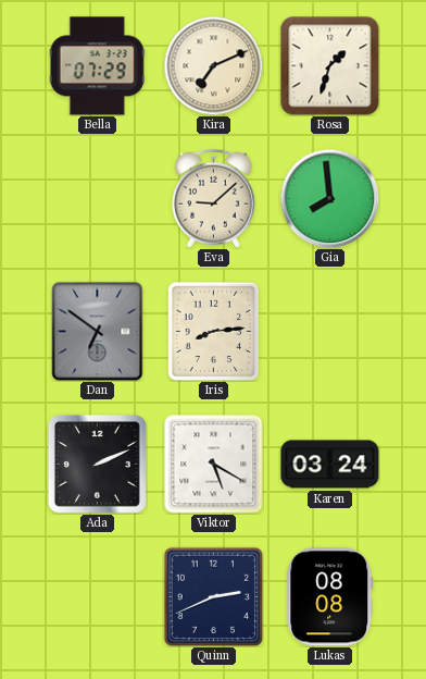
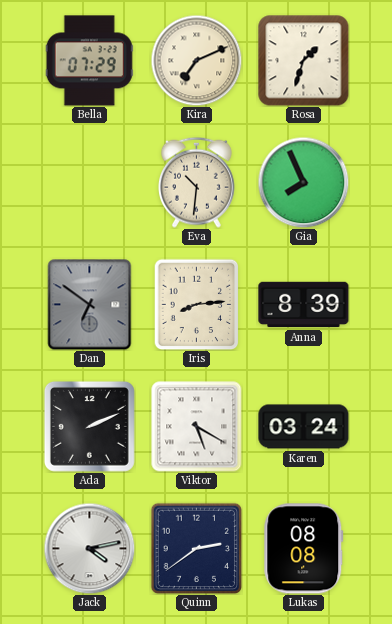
Eva: 9:08 -> 10:31 (197, 182)
Gia: 7:59 -> 7:56 (303, 182)
Anna: none -> 8:39 (304, 305)
Jack: none -> 4:13 (89, 548)
Quinn: 2:41 -> 2:39 (196, 548)
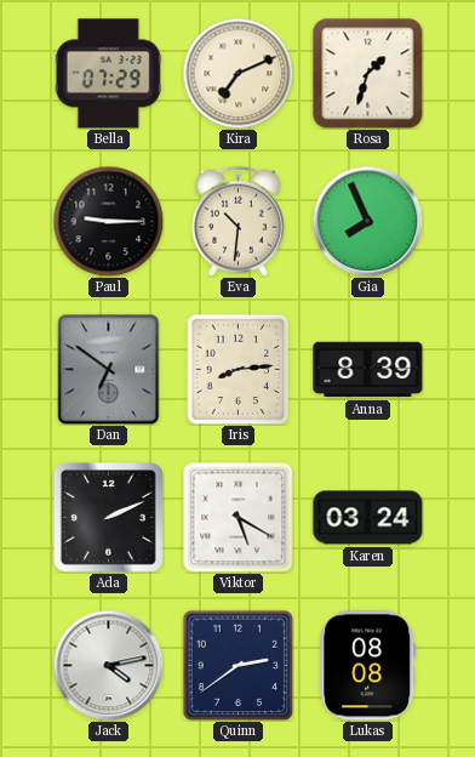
Paul: none -> 9:15 (108, 221)
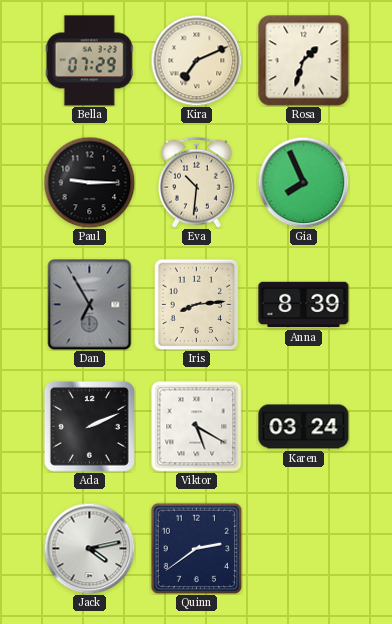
Dan: 6:51 -> 6:55 (90, 305)
Lukas: 08:08 -> none (368, 666)
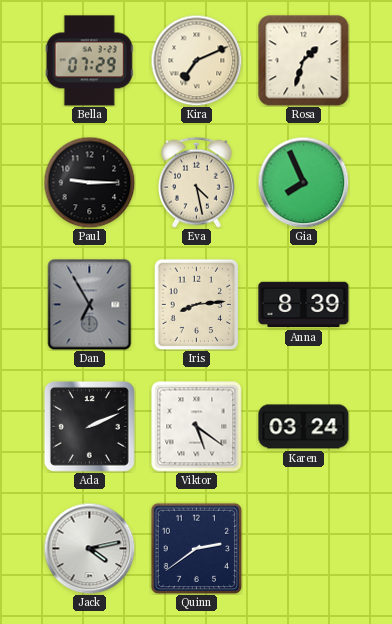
Eva: 10:31 -> 4:28 (197, 182)
Viktor: 5:20 -> 5:21 (197, 427)
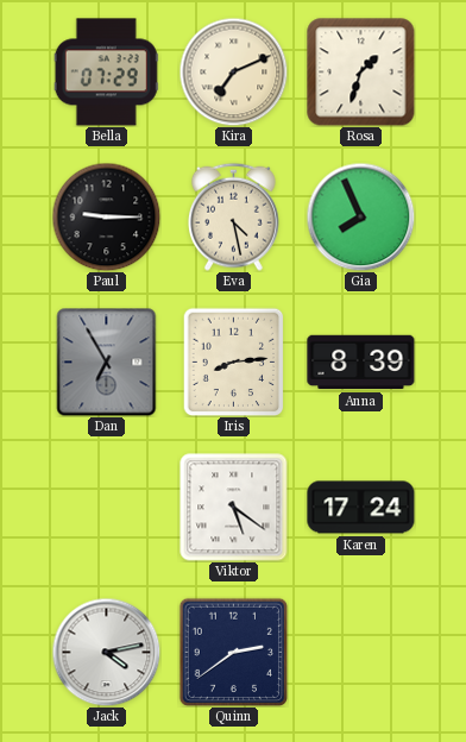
Ada: 2:11 -> none (89, 426)
Karen: 03:24 -> 17:24 (361, 508)
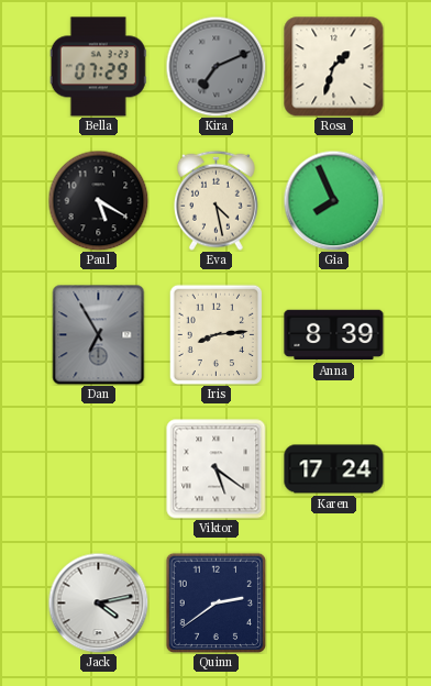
Kira dial: cream -> grey (215, 66)
Paul: 9:15 -> 5:20 (98, 200)
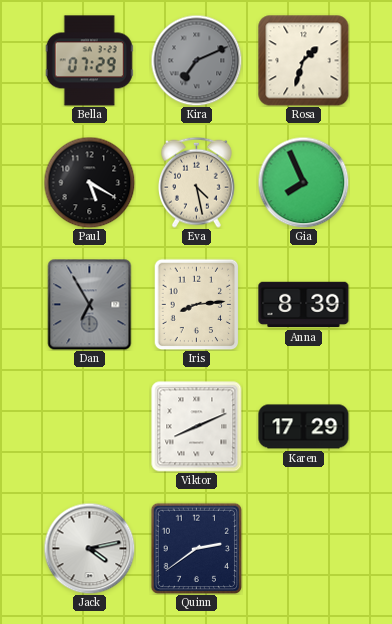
Viktor: 5:21 -> 8:11 (197, 427)
Karen: 17:24 -> 17:29 (304, 427)
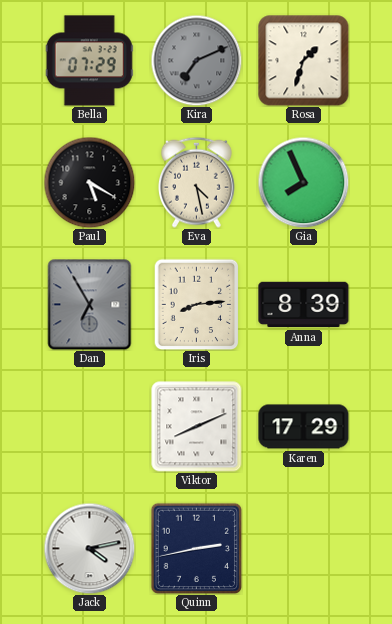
Quinn: 2:39 -> 2:43 (196, 548)
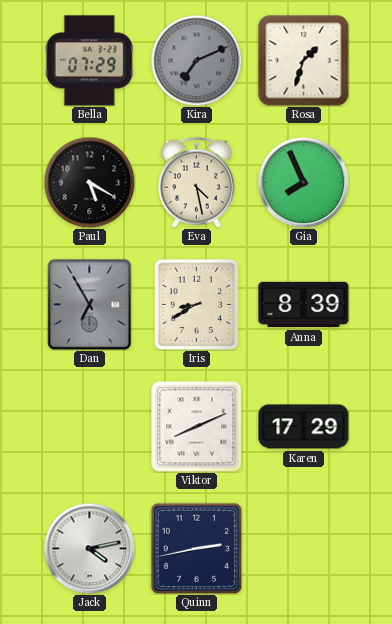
Iris: 8:14 -> 8:40 (197, 304)
